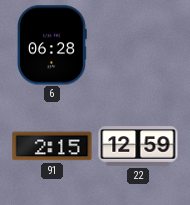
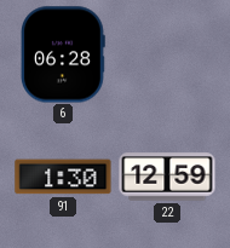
91: 2:15 -> 1:30 (63, 177)
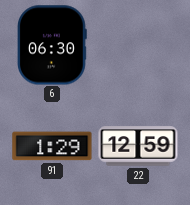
6: 06:28 -> 06:30 (53, 45)
91: 1:30 -> 1:29 (52, 146)
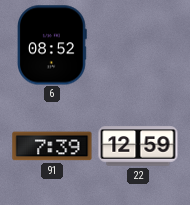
6: 06:30 -> 08:52 (53, 45)
91: 1:29 -> 7:39 (52, 146)
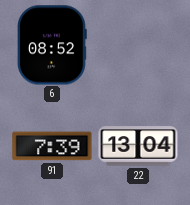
22: 12:59 -> 13:04 (138, 146)
